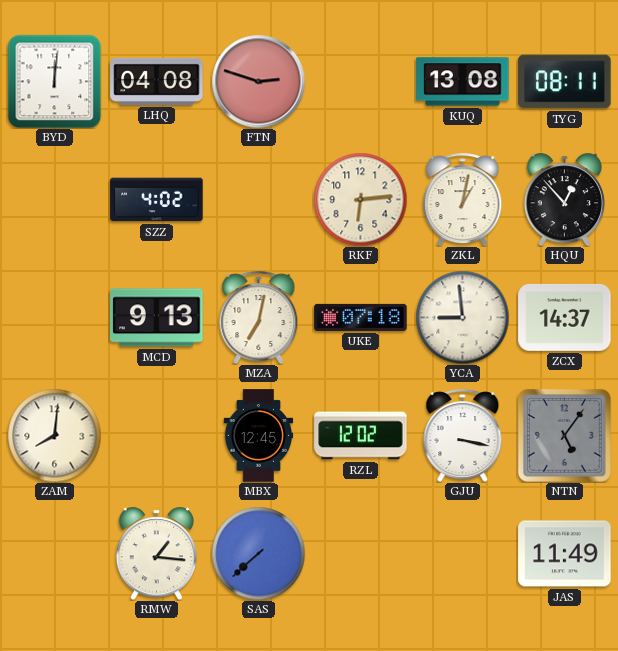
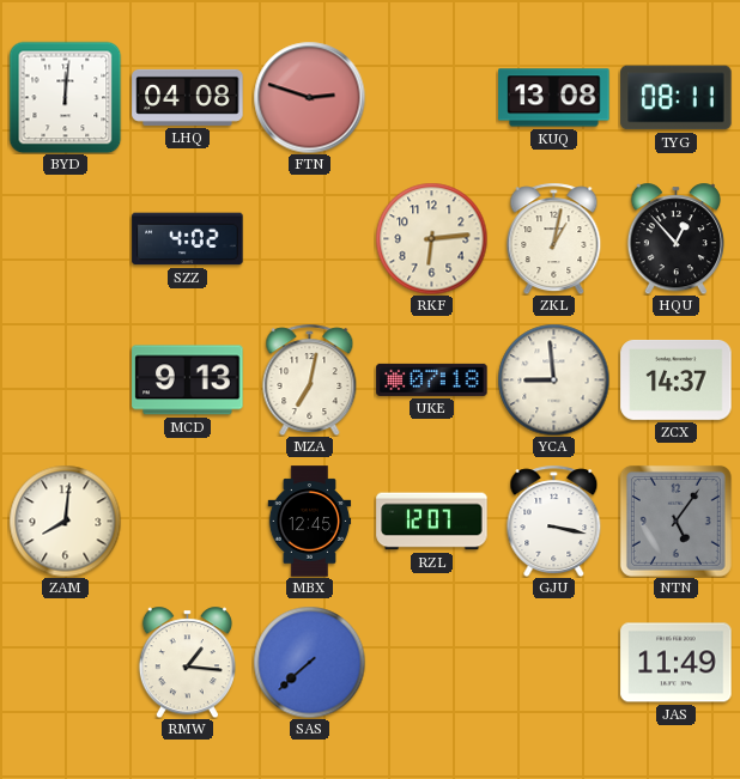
RZL: 12:02 -> 12:07 (432, 522)
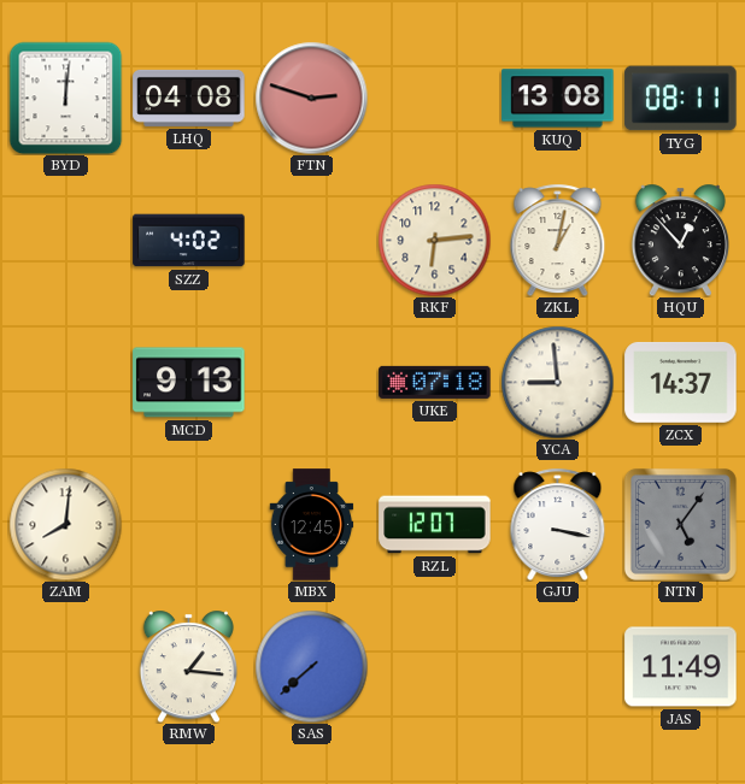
MZA: 7:02 -> none (310, 379)
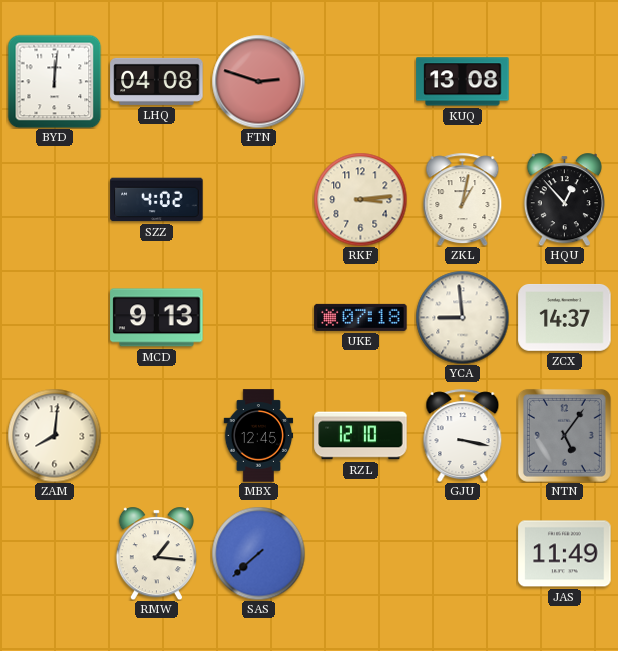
TYG: 08:11 -> none (681, 99)
RKF: 6:14 -> 3:14 (360, 199)
RZL: 12:07 -> 12:10 (361, 436)
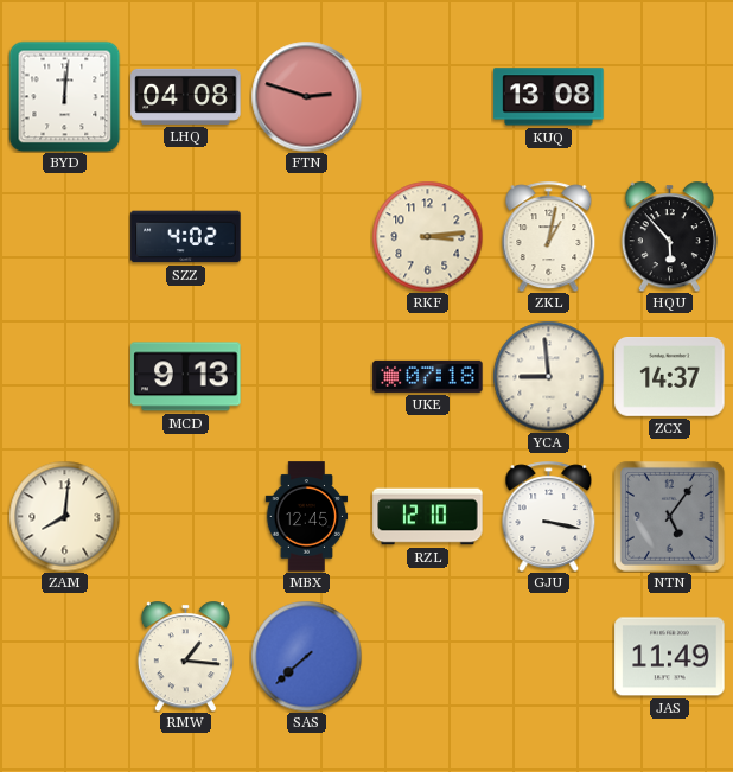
HQU: 12:53 -> 5:53 (669, 236)
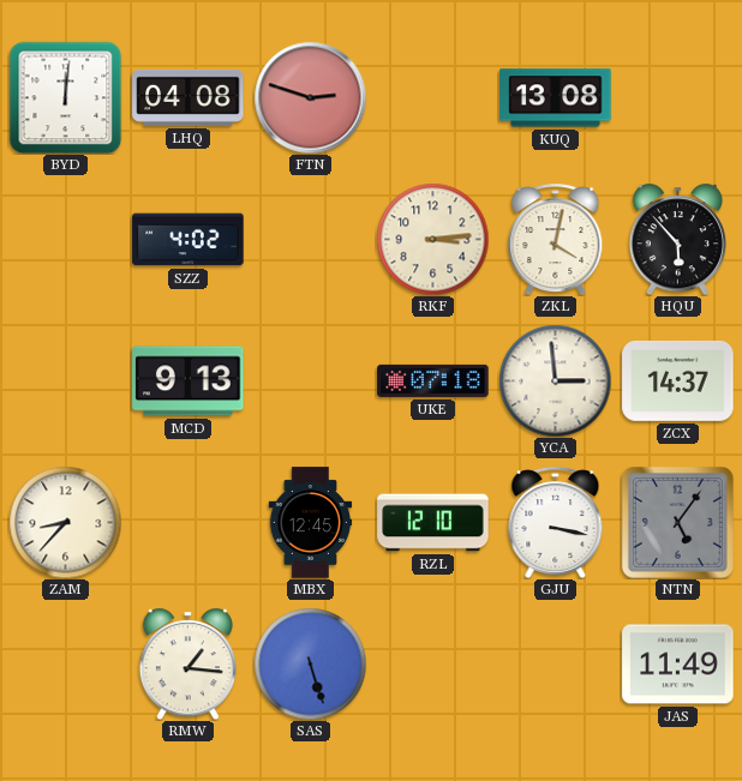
ZKL: 1:02 -> 4:02 (556, 239)
YCA: 8:59 -> 2:59 (555, 380)
ZAM: 8:01 -> 8:37 (65, 522)
SAS: 7:38 -> 5:27 (310, 663)
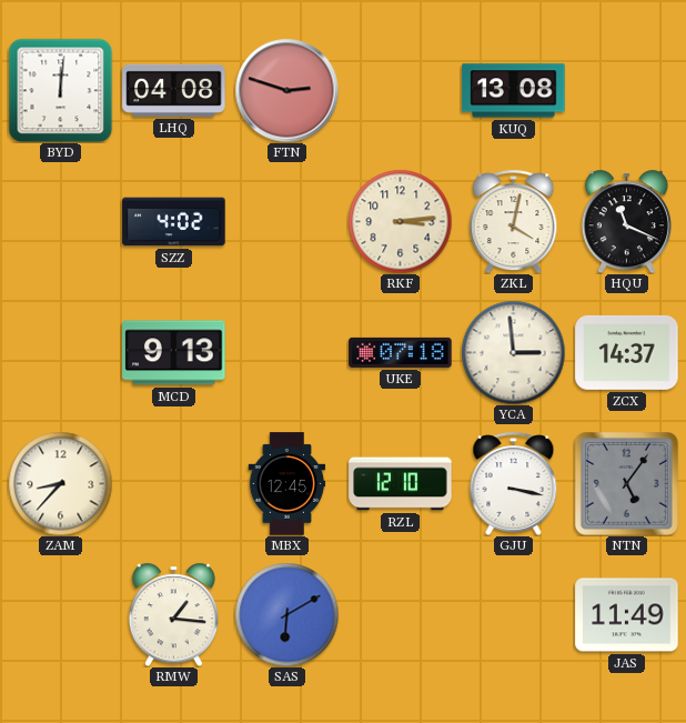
HQU: 5:53 -> 11:19 (626, 221)
SAS: 5:27 -> 6:10 (286, 614)
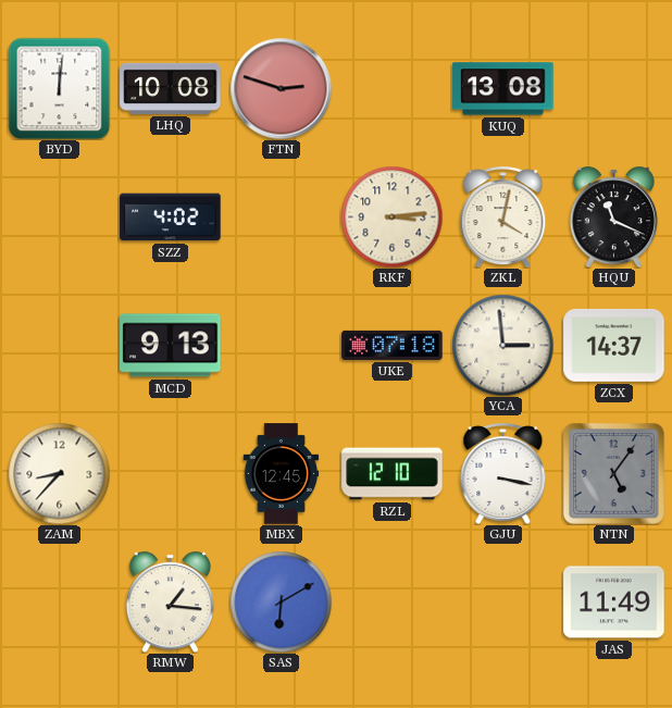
LHQ: 04:08 -> 10:08 (171, 88)
